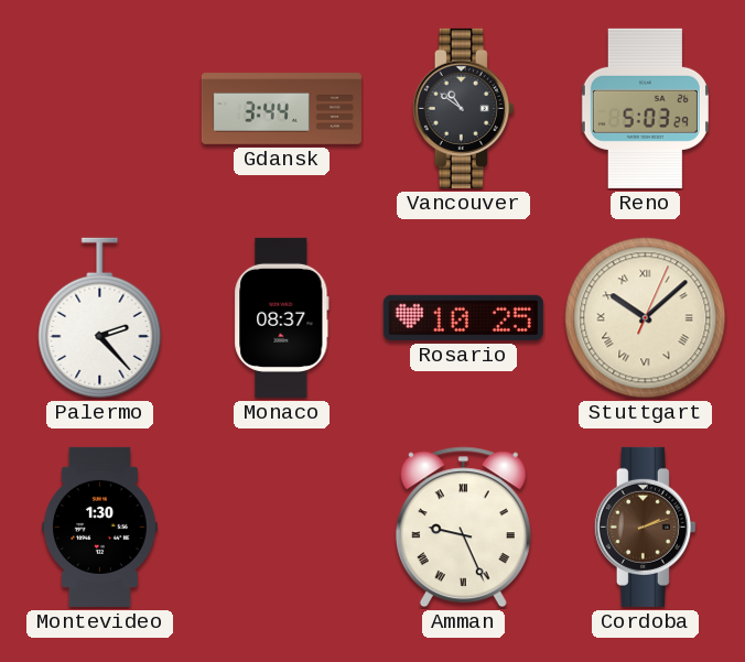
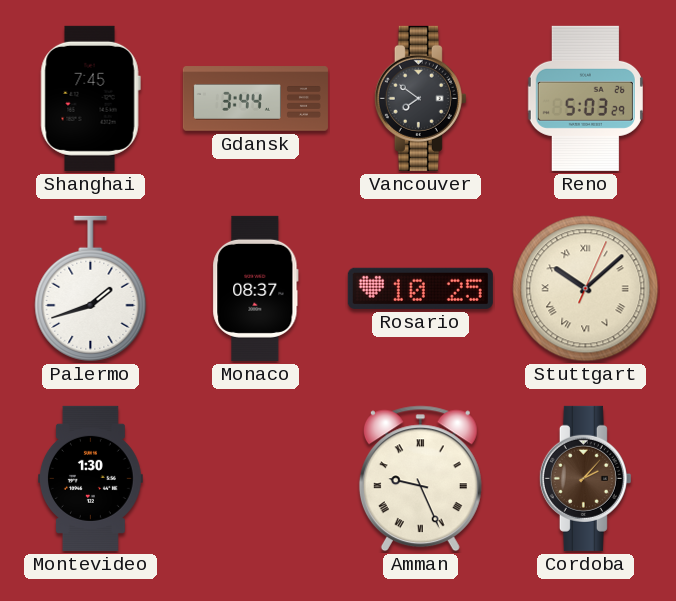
Shanghai: none -> 7:45 (90, 98)
Vancouver: 10:51 -> 7:51 (420, 98)
Palermo: 2:23 -> 1:42 (91, 288)
Cordoba: 2:12 -> 2:07 (585, 478)
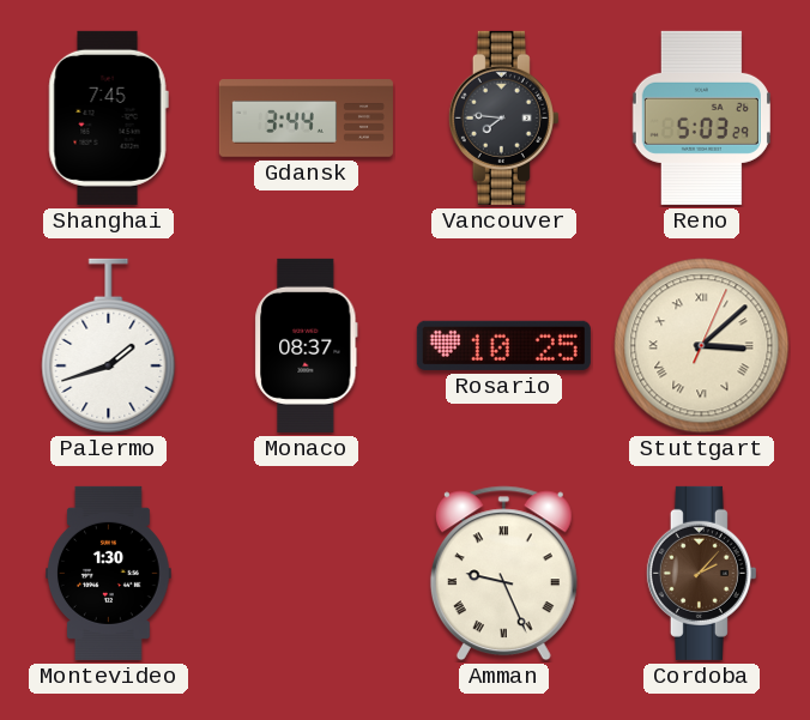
Vancouver: 7:51 -> 7:46 (503, 117)
Stuttgart: 10:08 -> 3:08 (702, 346)
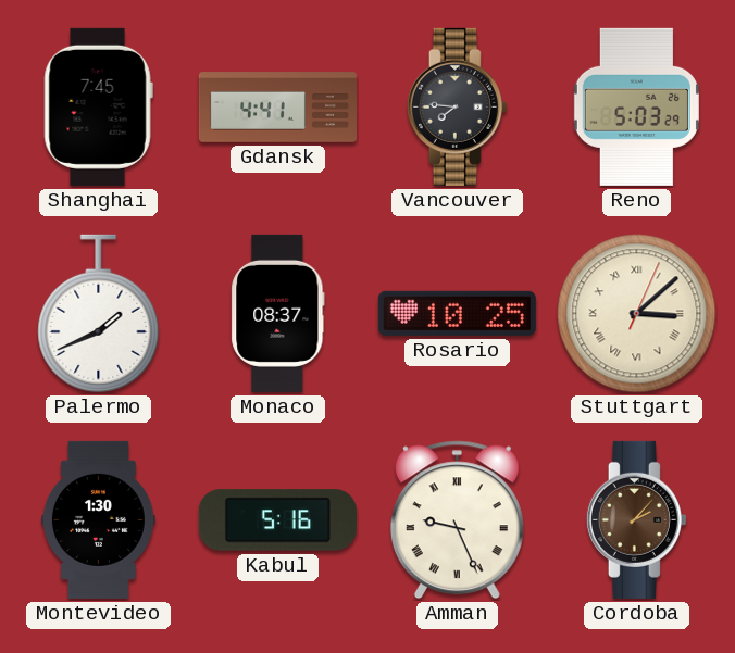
Gdansk: 3:44 -> 4:41 (277, 108)
Palermo: 1:42 -> 1:41 (99, 313)
Kabul: none -> 5:16 (277, 520)
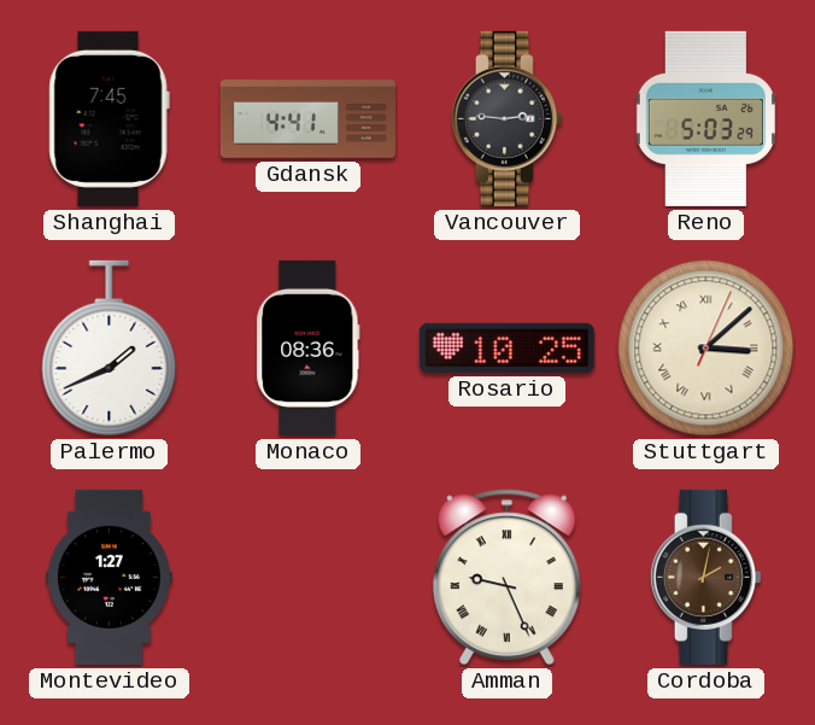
Vancouver: 7:46 -> 2:46 (506, 118)
Monaco: 08:37 -> 08:36 (309, 347)
Montevideo: 1:30 -> 1:27 (110, 577)
Kabul: 5:16 -> none (277, 520)
Cordoba: 2:07 -> 2:02 (705, 577)
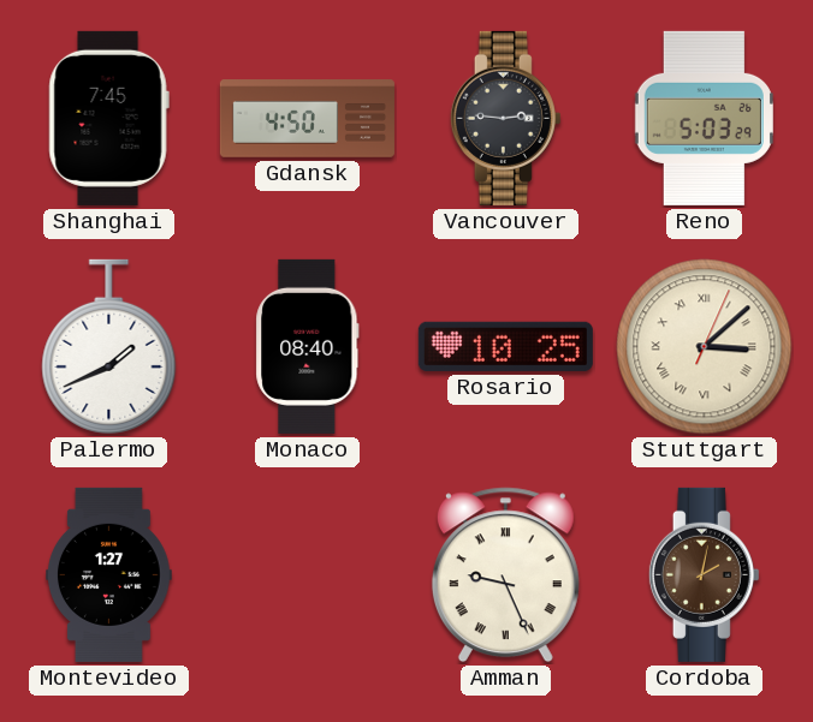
Gdansk: 4:41 -> 4:50 (307, 119)
Monaco: 08:36 -> 08:40 (308, 346)
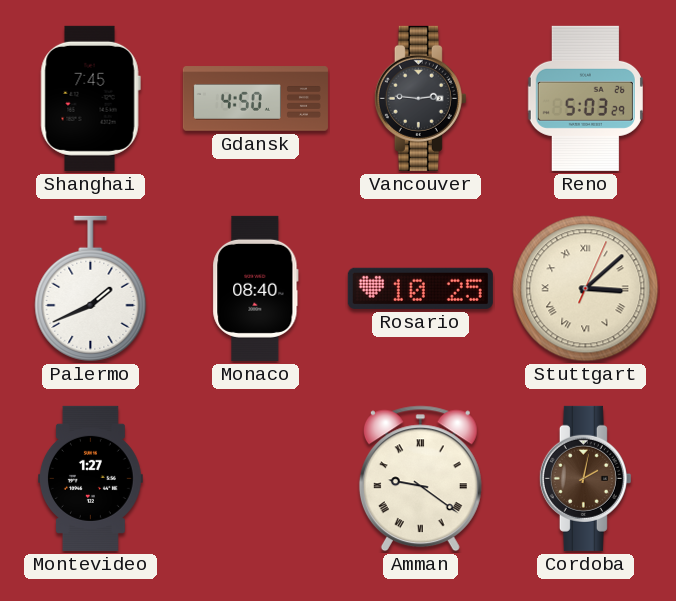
Amman: 9:26 -> 9:21 (420, 479)
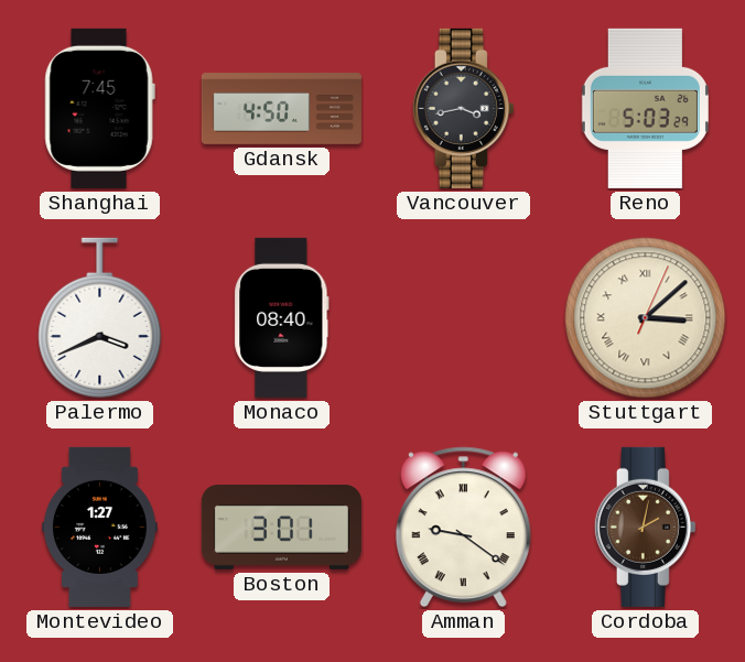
Vancouver: 2:46 -> 3:43 (463, 108)
Palermo: 1:41 -> 3:41 (100, 317)
Rosario: 10:25 -> none (420, 288)
Boston: none -> 3:01 (281, 528)
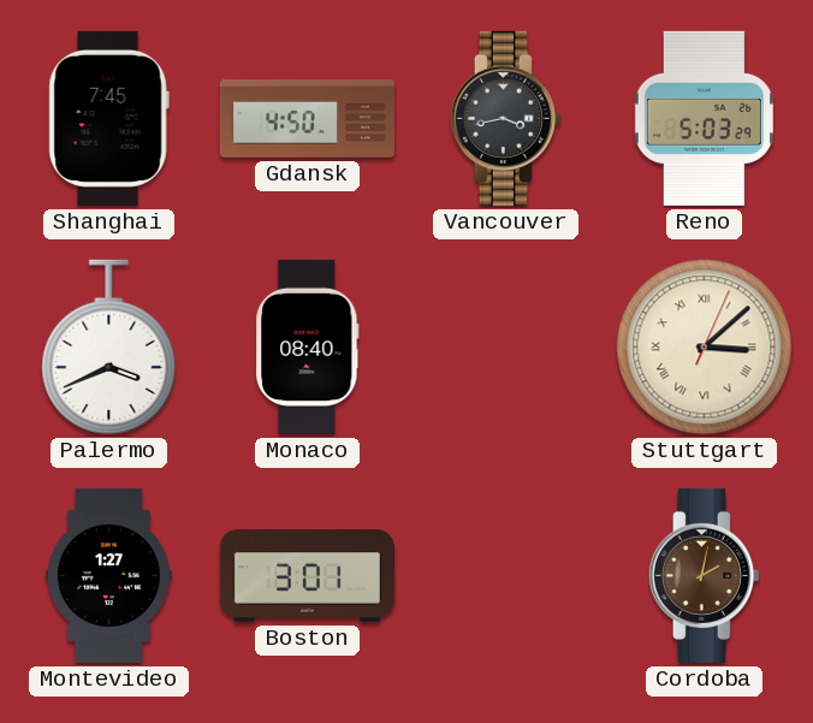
Amman: 9:21 -> none (463, 528)
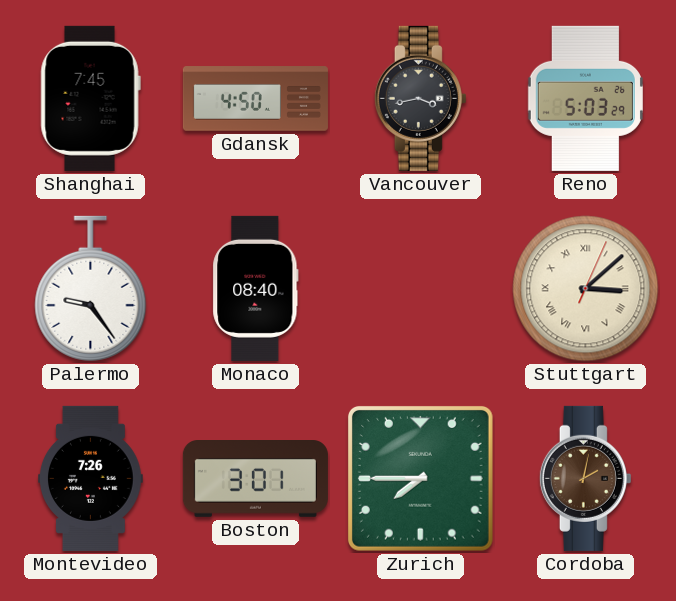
Palermo: 3:41 -> 9:24 (91, 288)
Montevideo: 1:27 -> 7:26 (91, 478)
Zurich: none -> 7:45 (420, 478)
